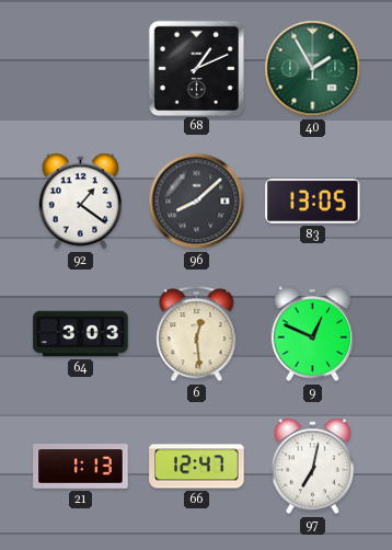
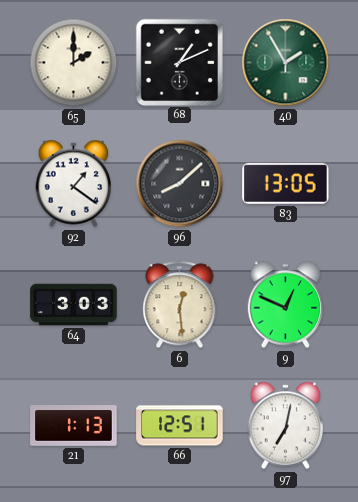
65: none -> 2:00 (74, 63)
66: 12:47 -> 12:51 (180, 426)
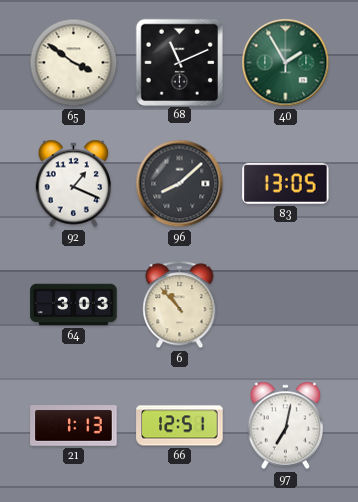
65: 2:00 -> 3:51 (74, 63)
68: 1:11 -> 11:11 (179, 62)
92: 1:21 -> 1:19 (74, 184)
6: 12:29 -> 10:53 (180, 305)
9: 12:49 -> none (286, 305)
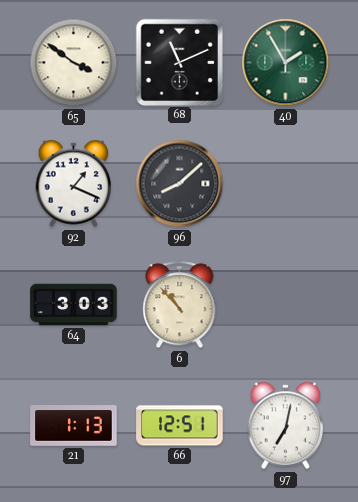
83: 13:05 -> none (286, 183)
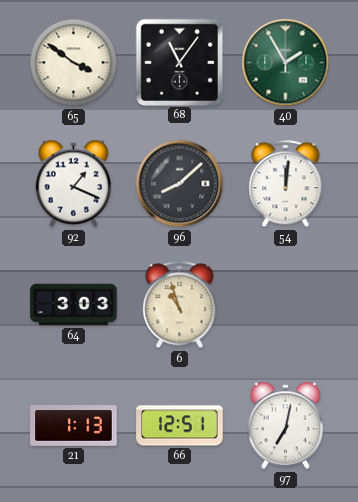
68: 11:11 -> 11:06 (179, 62)
54: none -> 12:01 (286, 184)
6: 10:53 -> 10:57 (180, 305)
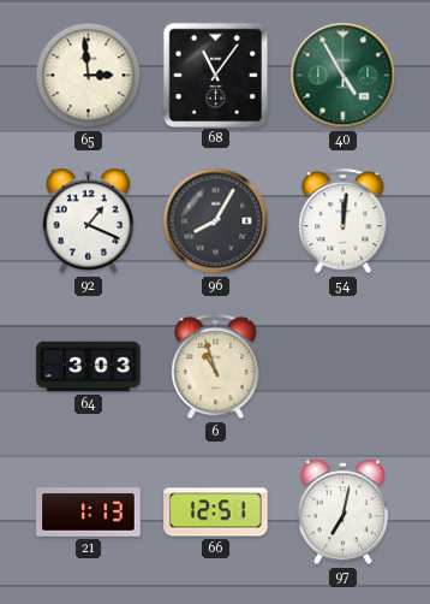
65: 3:51 -> 2:59 (89, 76)
40: 1:55 -> 4:55 (344, 76)
96: 8:08 -> 8:05 (216, 221)
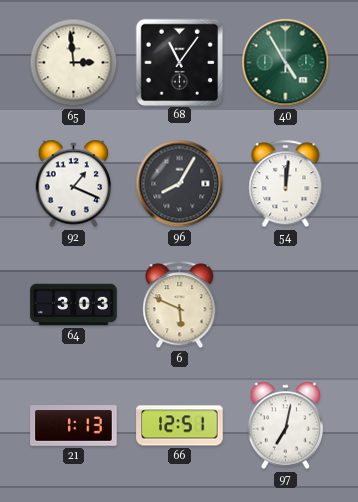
6: 10:57 -> 5:49 (180, 305)
